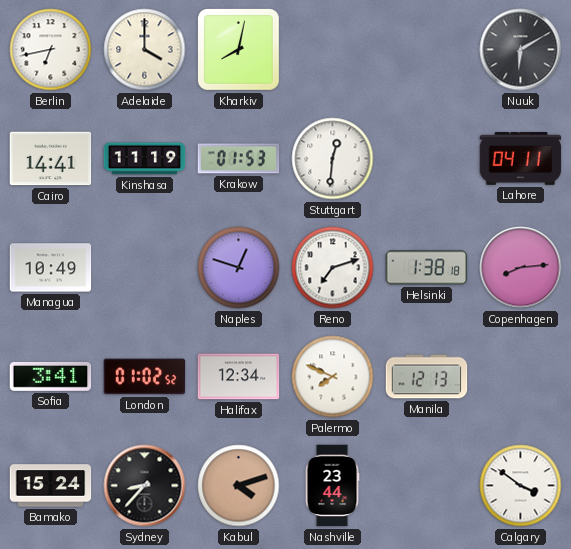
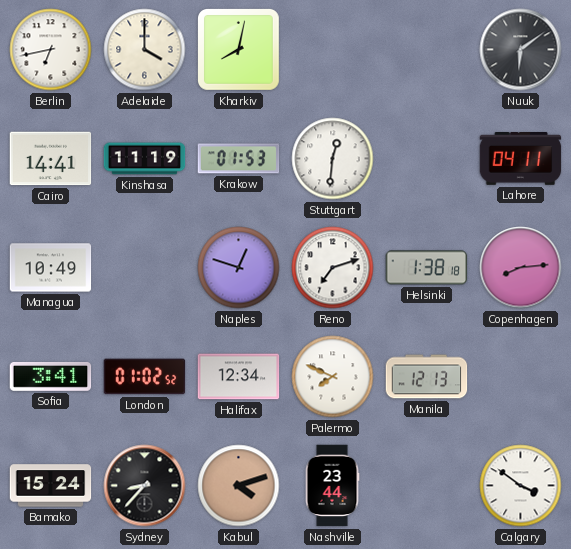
Nuuk: 6:10 -> 6:09 (521, 50)
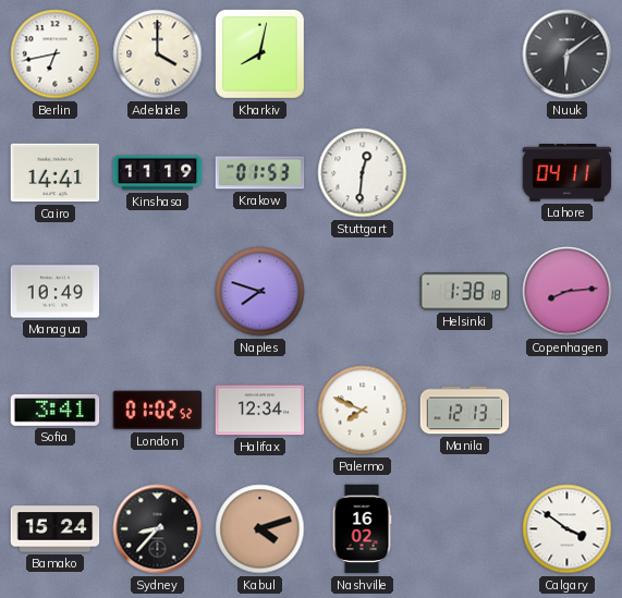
Naples: 12:48 -> 7:48 (260, 292)
Reno: 7:12 -> none (333, 268)
Nashville: 23:44 -> 16:02 (362, 529)
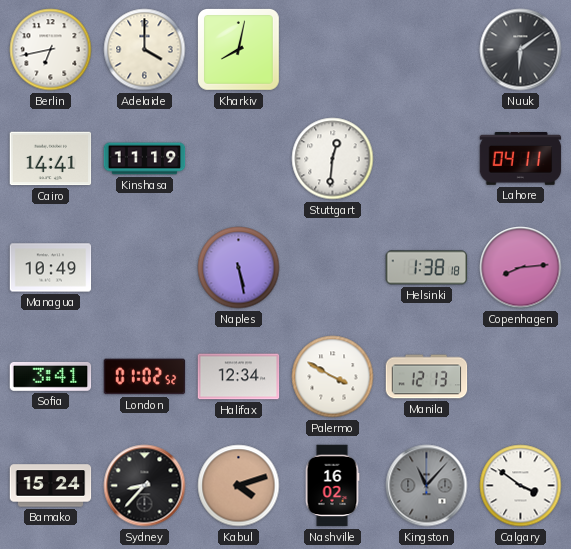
Krakow: 01:53 -> none (260, 173)
Naples: 7:48 -> 5:28 (239, 268)
Palermo: 7:49 -> 3:50 (333, 377)
Kingston: none -> 11:07 (427, 486)
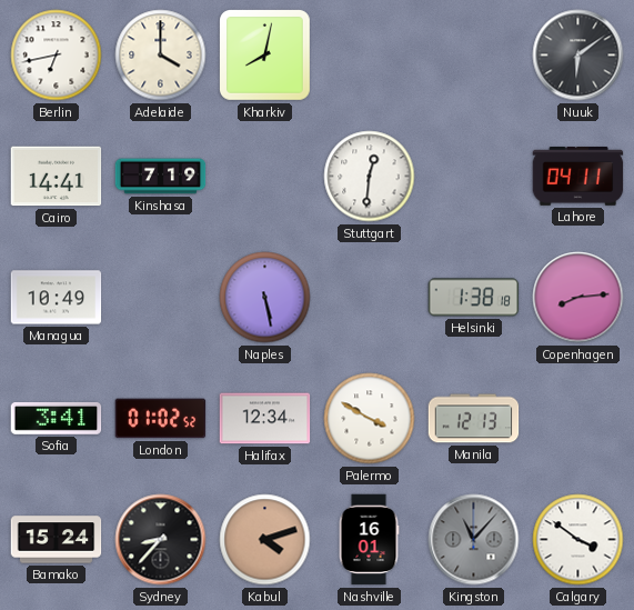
Kinshasa: 11:19 -> 7:19 (161, 177)
Nashville: 16:02 -> 16:01 (369, 540)
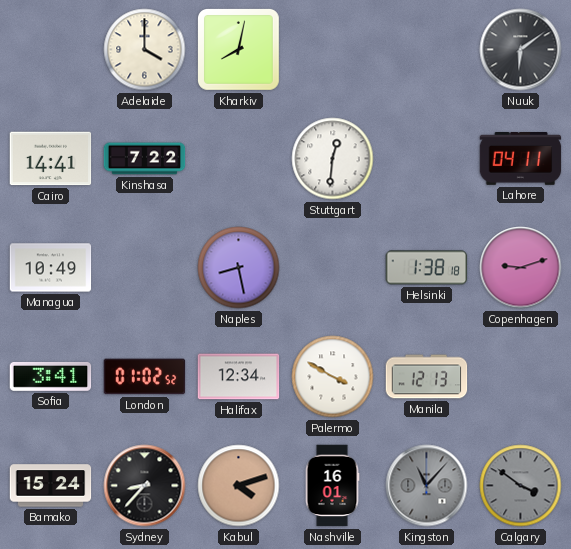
Berlin: 6:43 -> none (57, 56)
Kinshasa: 7:19 -> 7:22 (145, 159)
Naples: 5:28 -> 8:28 (239, 268)
Copenhagen: 8:14 -> 9:12 (521, 268)
Calgary dial: white -> grey (521, 486)
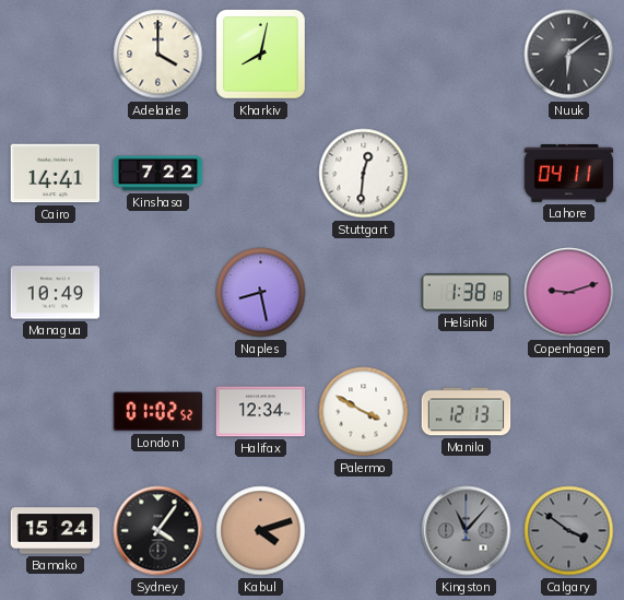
Sofia: 3:41 -> none (51, 376)
Sydney: 8:37 -> 4:06 (158, 531)
Nashville: 16:01 -> none (332, 486)
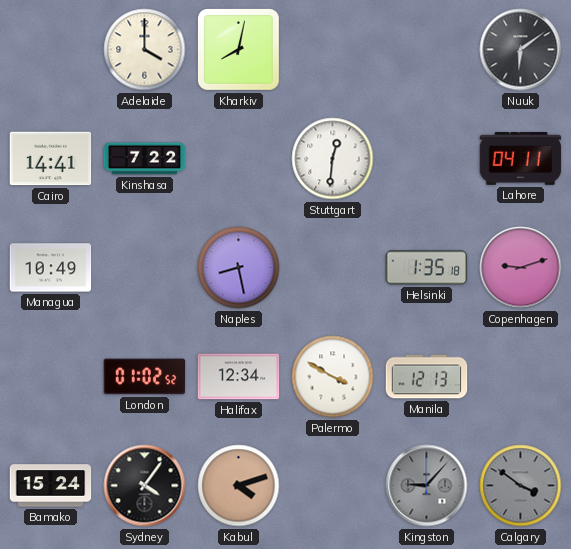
Helsinki: 1:38 -> 1:35 (427, 268)
Kingston: 11:07 -> 9:07 (427, 486)
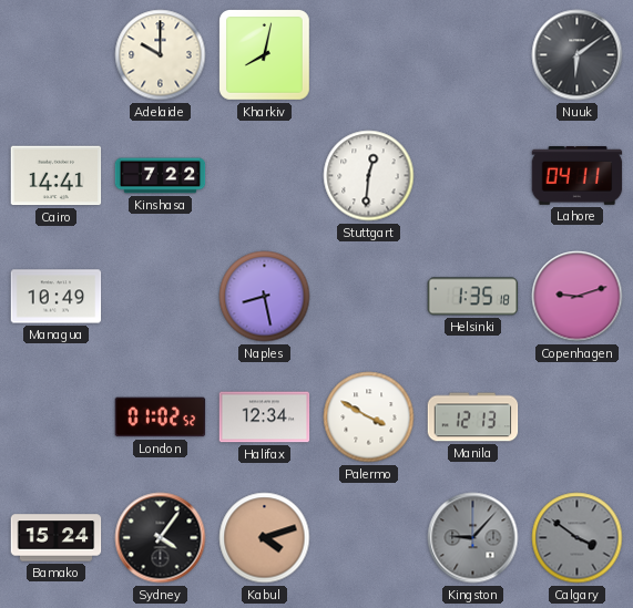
Adelaide: 4:00 -> 10:00 (161, 55)
